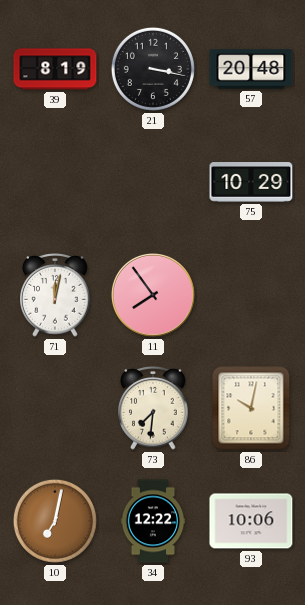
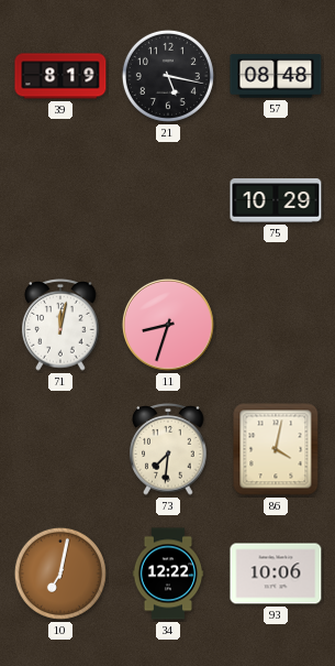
21: 3:17 -> 5:17 (168, 76)
57: 20:48 -> 08:48 (276, 76)
11: 7:54 -> 8:33 (168, 325)
86: 10:02 -> 4:02 (276, 449)
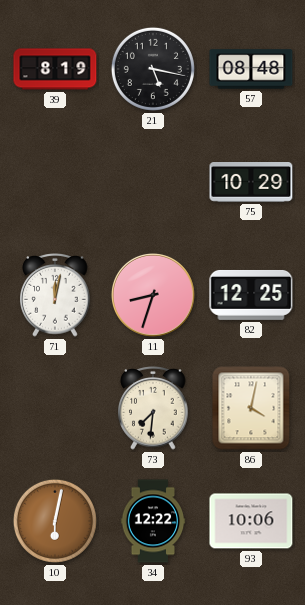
82: none -> 12:25 (251, 295)
10: 7:02 -> 6:02 (55, 521)
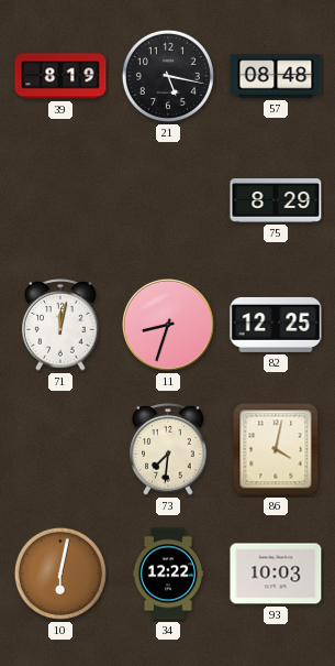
75: 10:29 -> 8:29 (276, 201)
93: 10:06 -> 10:03 (276, 574)
